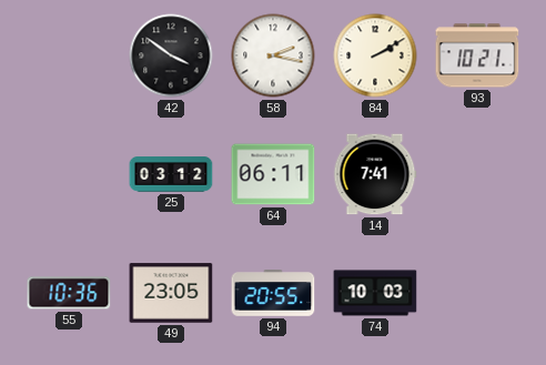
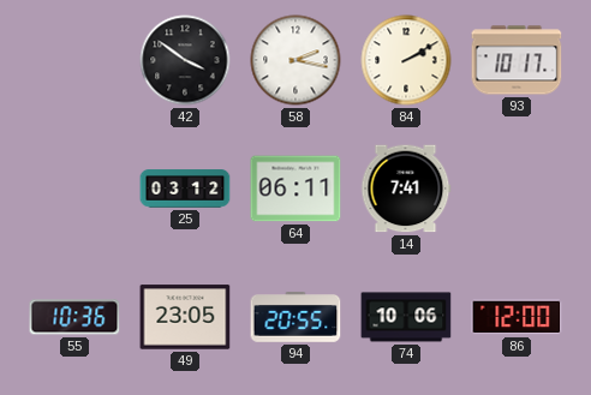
93: 10:21 -> 10:17 (517, 60)
74: 10:03 -> 10:06 (406, 317)
86: none -> 12:00 (517, 317)
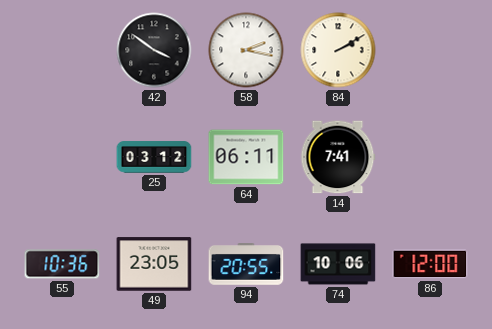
93: 10:17 -> none (517, 60)
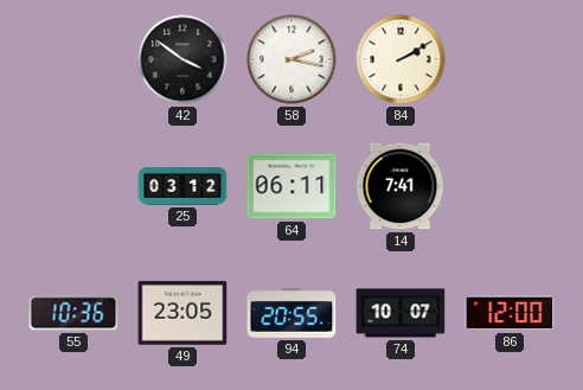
74: 10:06 -> 10:07 (401, 313)
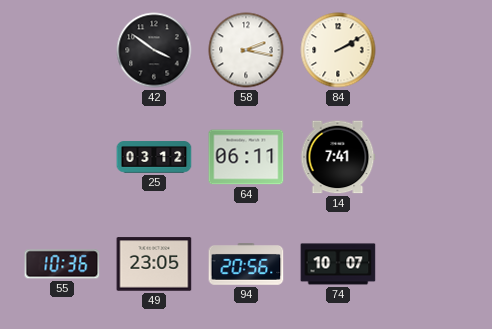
94: 20:55 -> 20:56 (246, 264)
86: 12:00 -> none (510, 313)
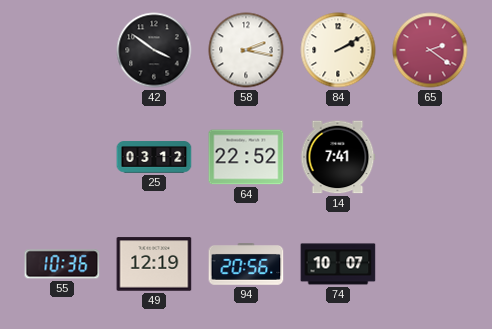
65: none -> 2:21 (430, 50)
64: 06:11 -> 22:52 (246, 157)
49: 23:05 -> 12:19 (154, 264)
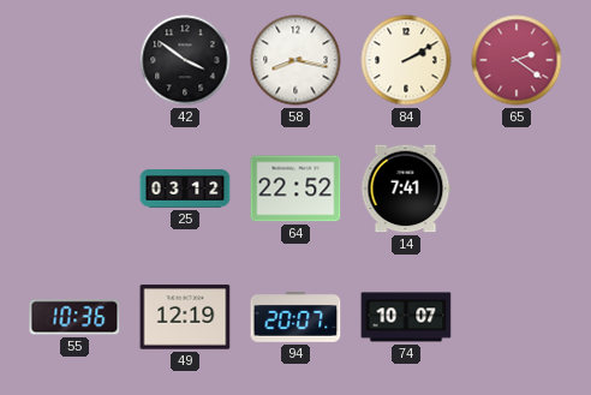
58: 2:17 -> 8:17 (295, 60)
94: 20:56 -> 20:07 (295, 317)
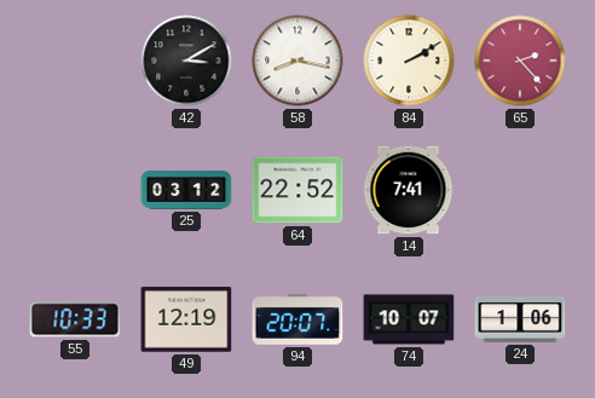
42: 3:51 -> 3:10 (186, 60)
65: 2:21 -> 2:23 (520, 60)
55: 10:36 -> 10:33 (75, 319)
24: none -> 1:06 (520, 321)
